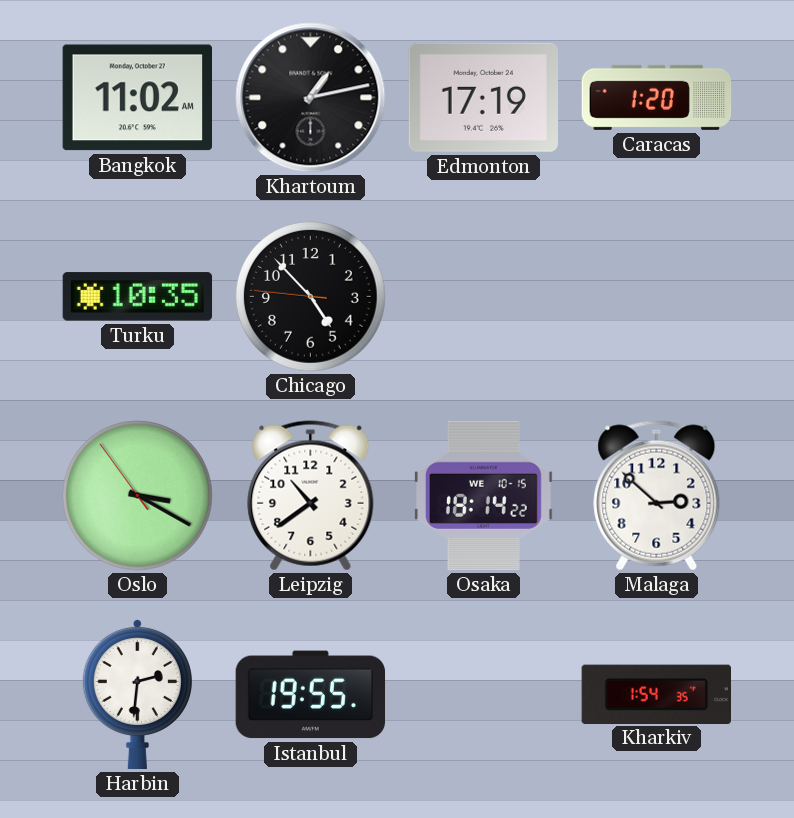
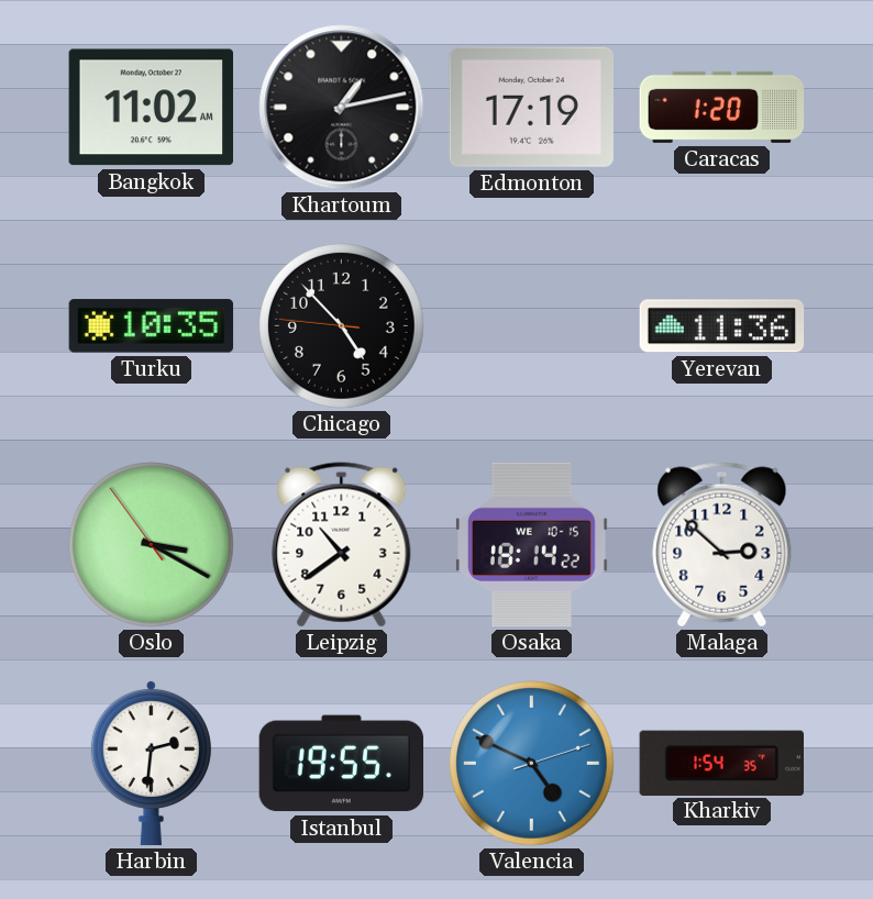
Yerevan: none -> 11:36 (722, 326)
Valencia: none -> 4:49 (532, 764)
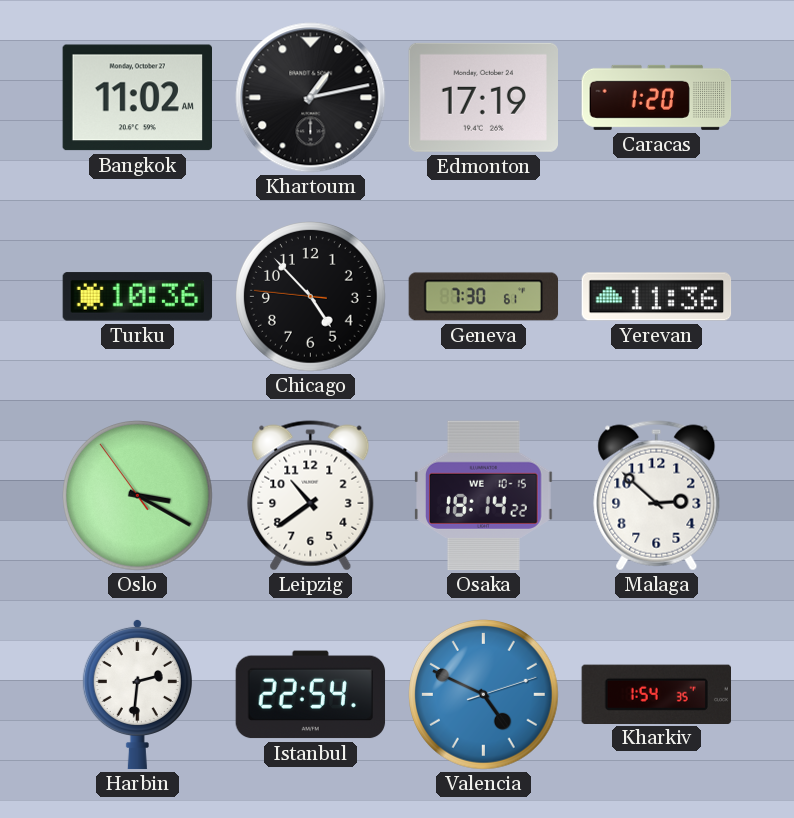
Turku: 10:35 -> 10:36 (138, 297)
Geneva: none -> 7:30 (484, 297)
Istanbul: 19:55 -> 22:54 (311, 695)
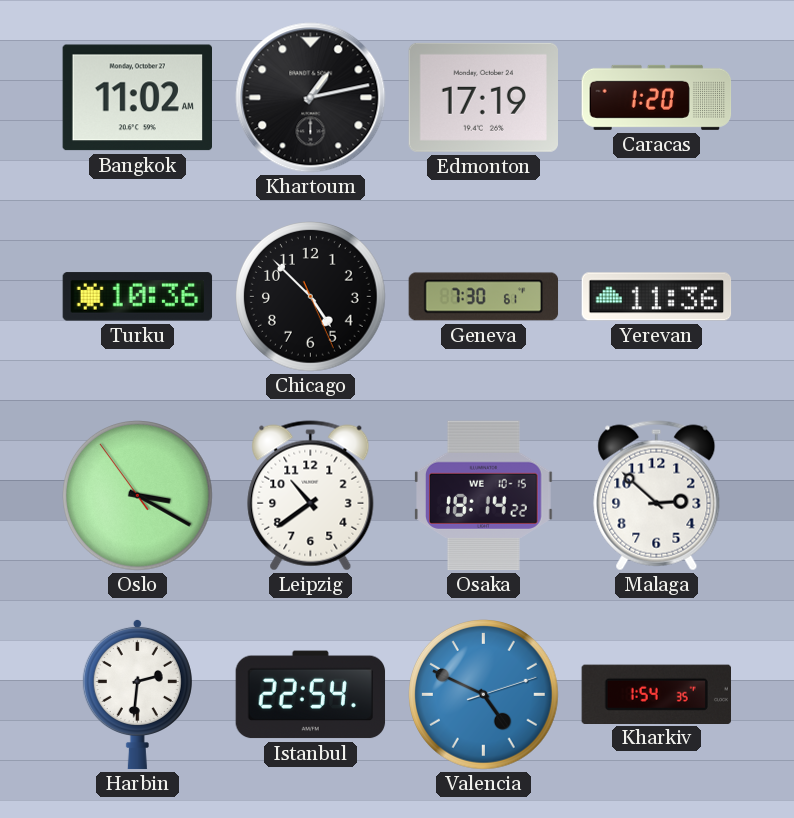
Chicago: 4:52:46 -> 4:52:26 (311, 297)
